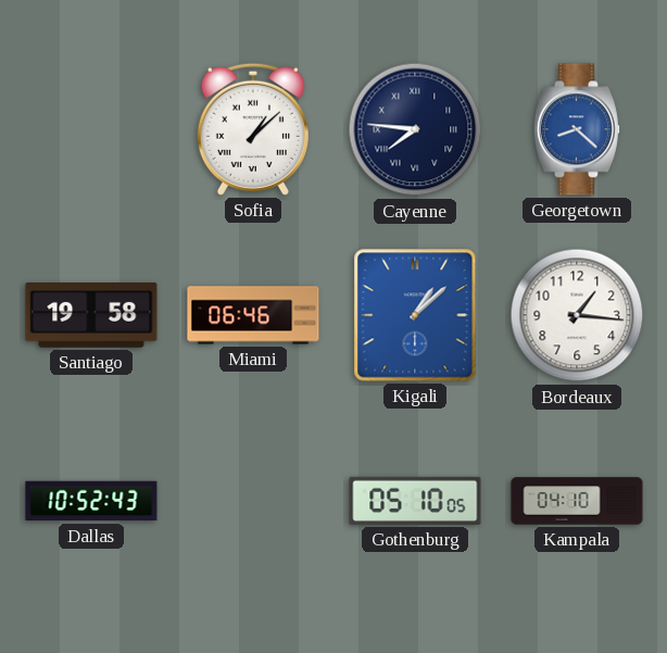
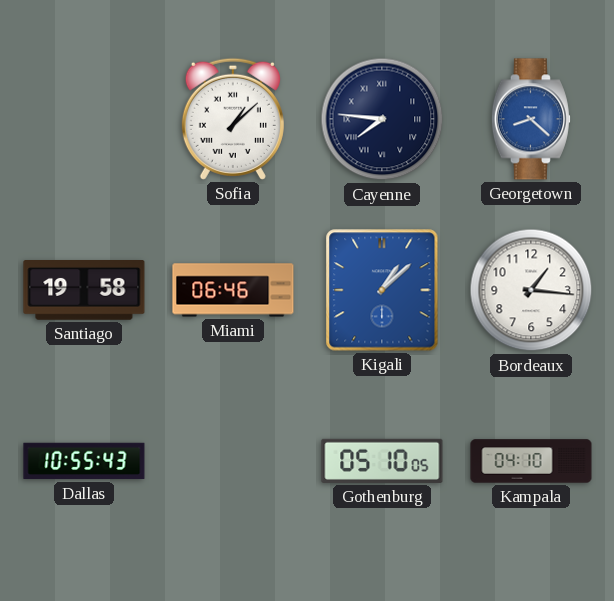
Dallas: 10:52 -> 10:55 (84, 461)
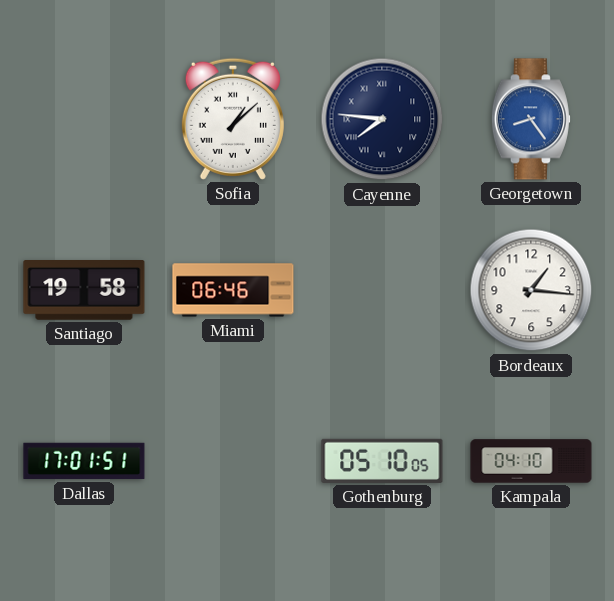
Georgetown: 8:22 -> 8:24 (531, 119)
Kigali: 1:08 -> none (382, 290)
Dallas: 10:55 -> 17:01 (84, 461)
